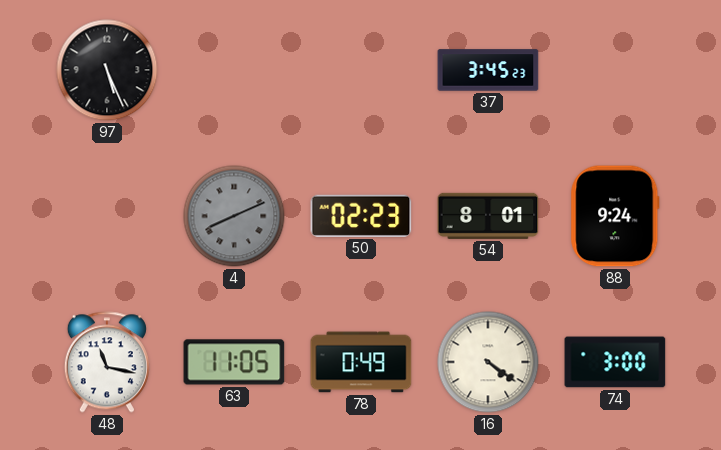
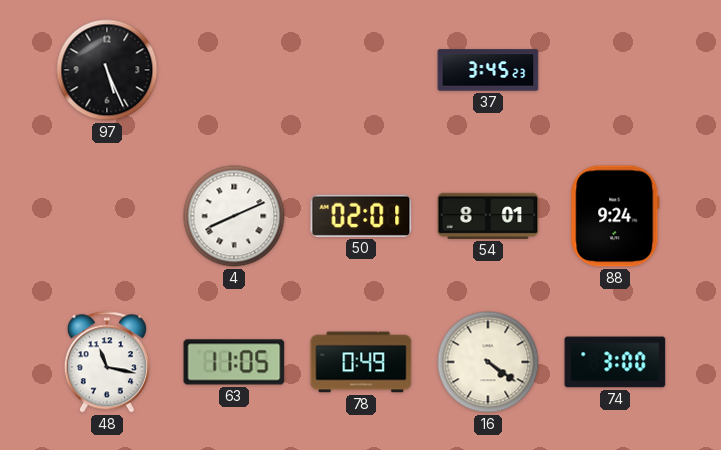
4 dial: grey -> white (234, 216)
50: 02:23 -> 02:01 (361, 216)
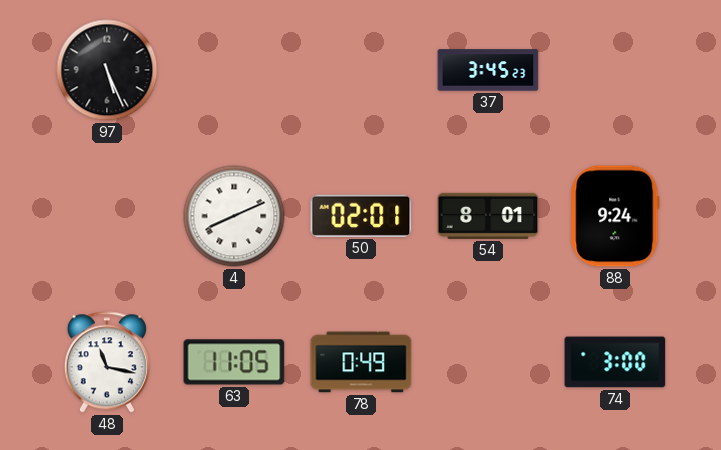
16: 4:21 -> none (488, 362)
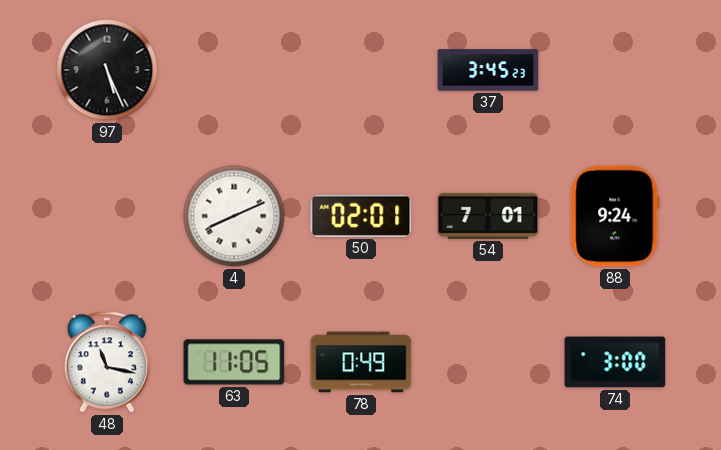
54: 8:01 -> 7:01 (488, 216)
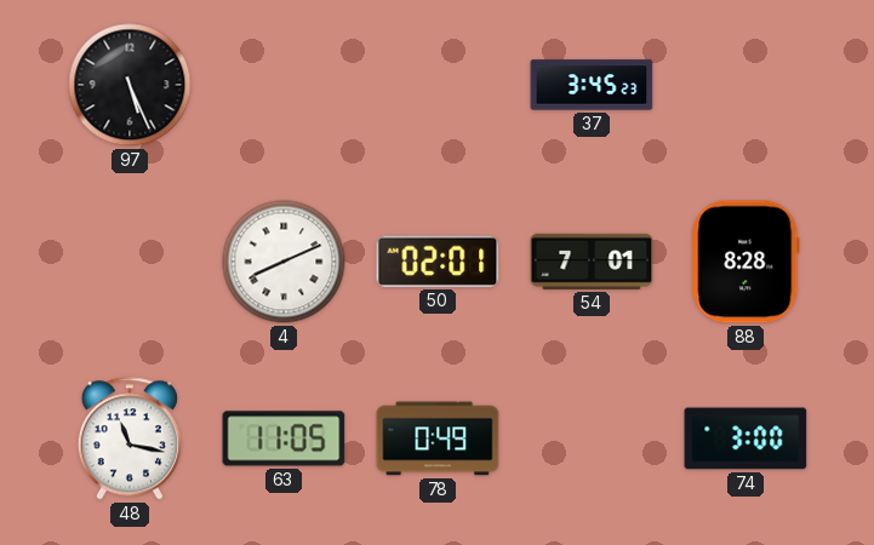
88: 9:24 -> 8:28 (746, 262)
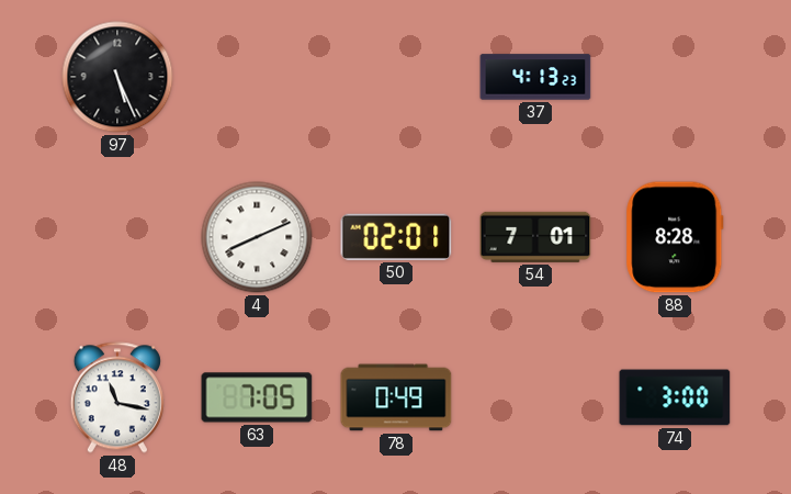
37: 3:45 -> 4:13 (535, 77)
63: 11:05 -> 7:05 (257, 397)
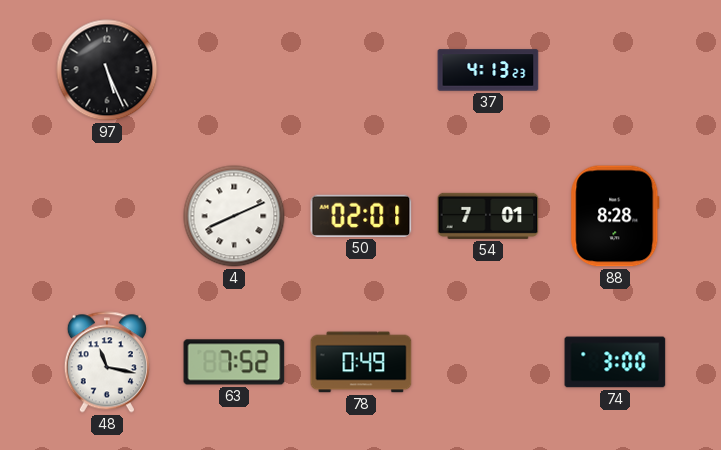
63: 7:05 -> 7:52 (234, 362)
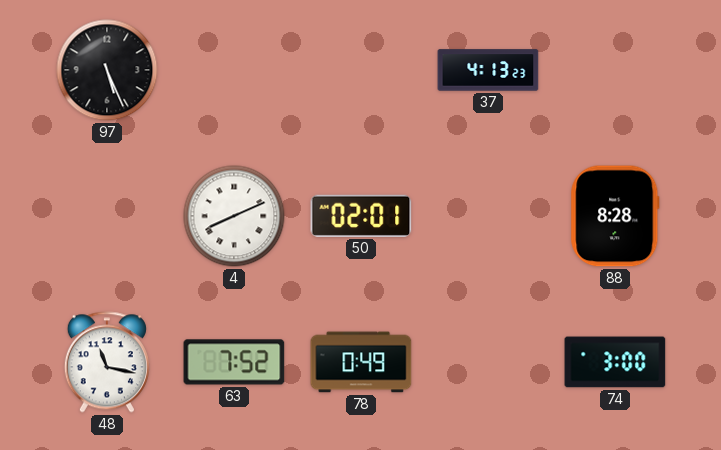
54: 7:01 -> none (488, 216)
